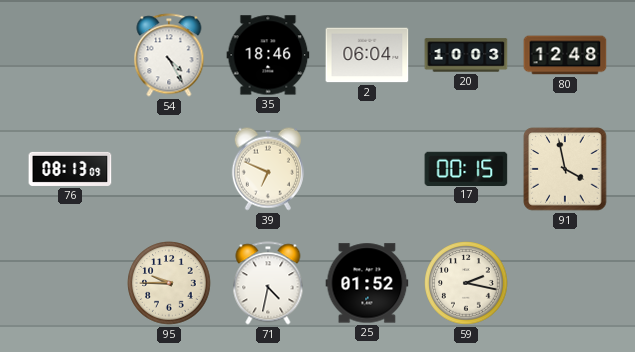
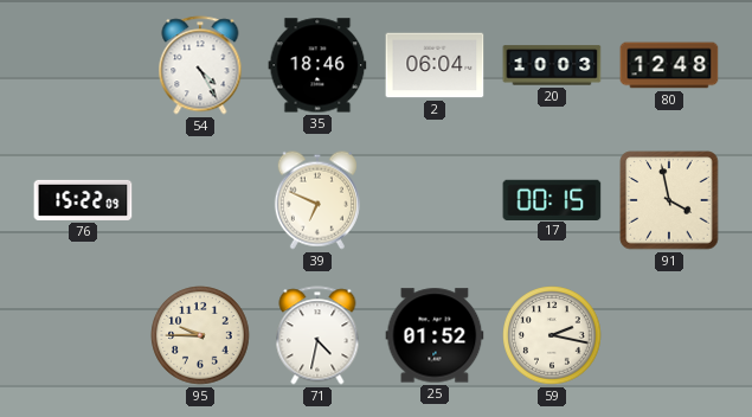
76: 08:13 -> 15:22 (83, 200)
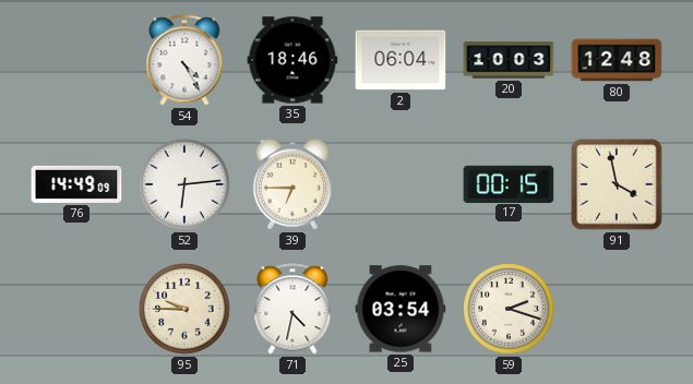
76: 15:22 -> 14:49 (76, 184)
52: none -> 6:14 (184, 184)
39: 6:49 -> 6:45 (292, 184)
25: 01:52 -> 03:54 (401, 309)
59: 2:17 -> 2:18 (509, 309)
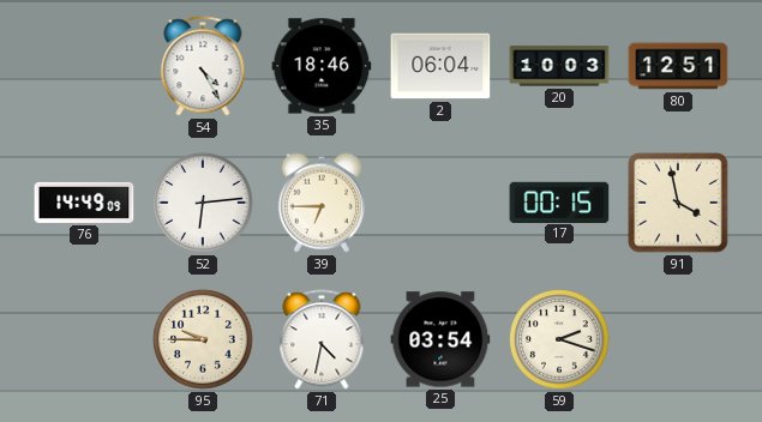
80: 12:48 -> 12:51 (678, 66)
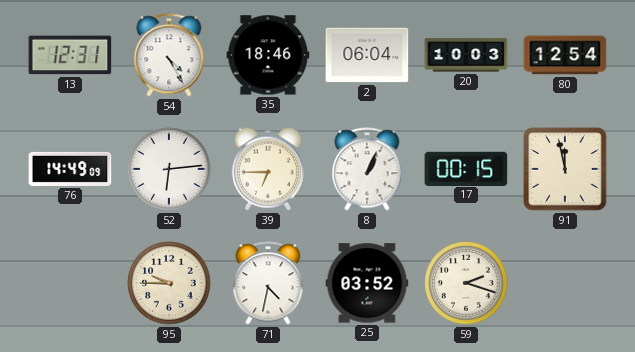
13: none -> 12:31 (70, 55)
80: 12:51 -> 12:54 (565, 55)
8: none -> 1:04 (367, 169)
91: 3:58 -> 11:58 (565, 169)
25: 03:54 -> 03:52 (367, 283)
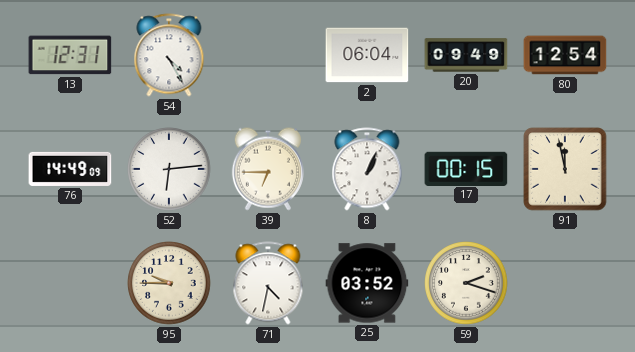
35: 18:46 -> none (268, 55)
20: 10:03 -> 09:49 (466, 55)
